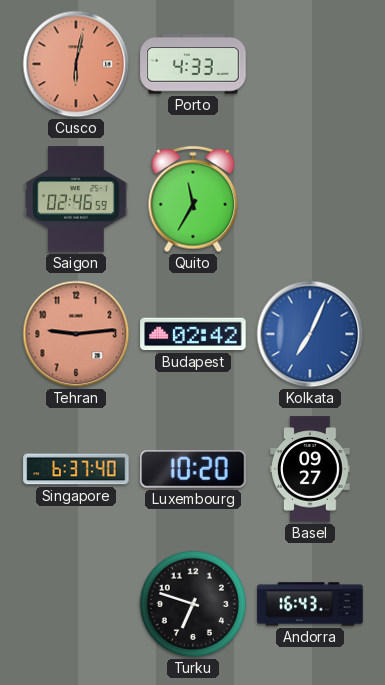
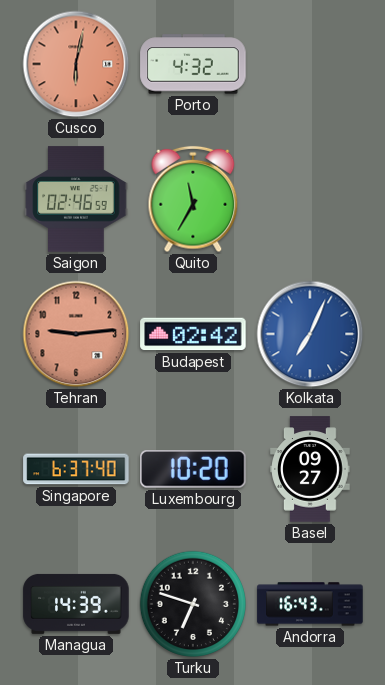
Porto: 4:33 -> 4:32 (193, 64)
Managua: none -> 14:39 (76, 604)
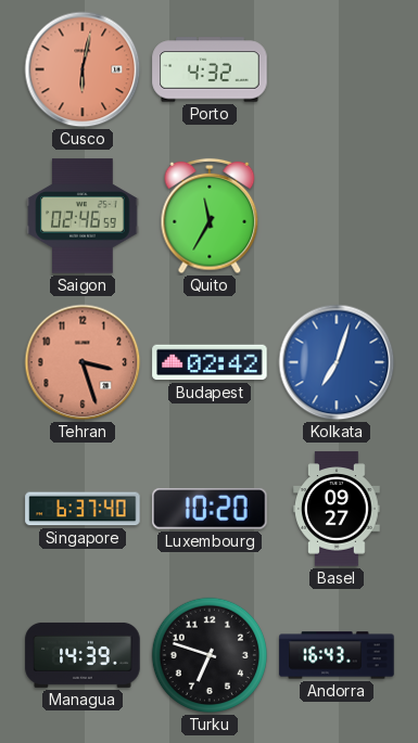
Tehran: 9:14 -> 3:27 (83, 362)
Kolkata: 7:04 -> 7:03 (337, 362)
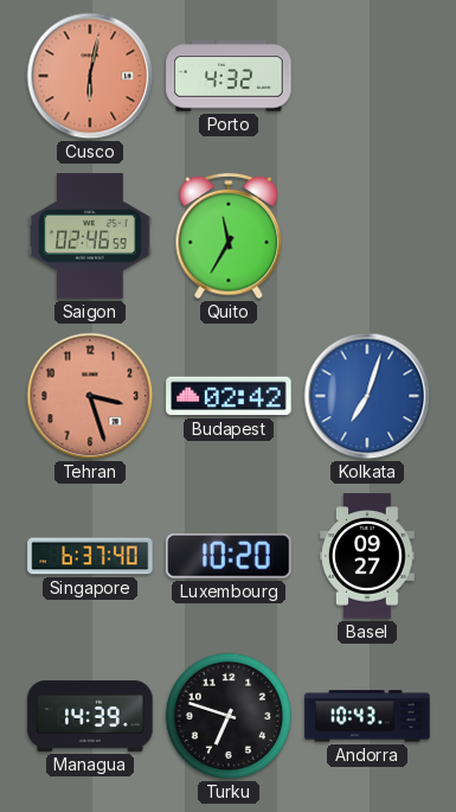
Andorra: 16:43 -> 10:43 (367, 716)
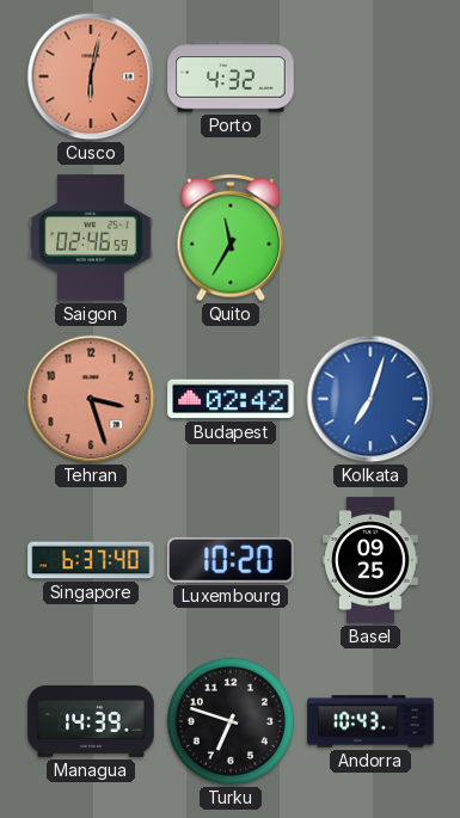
Basel: 09:27 -> 09:25 (370, 560)
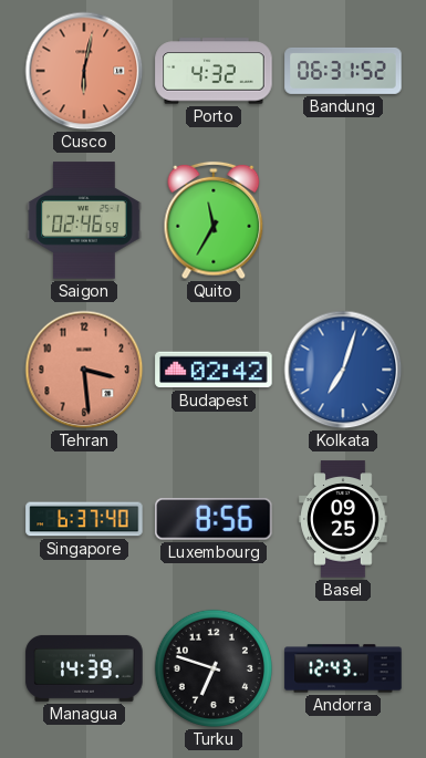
Bandung: none -> 06:31 (343, 71)
Tehran: 3:27 -> 3:29 (84, 370)
Luxembourg: 10:20 -> 8:56 (215, 519)
Andorra: 10:43 -> 12:43 (343, 668)
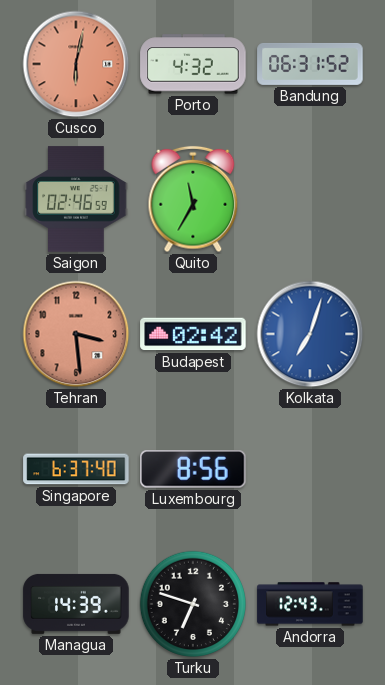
Basel: 09:25 -> none (343, 519)
